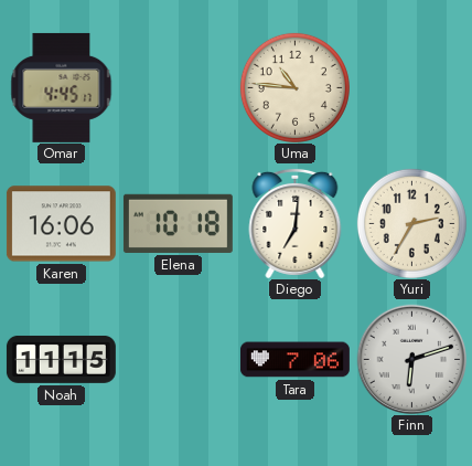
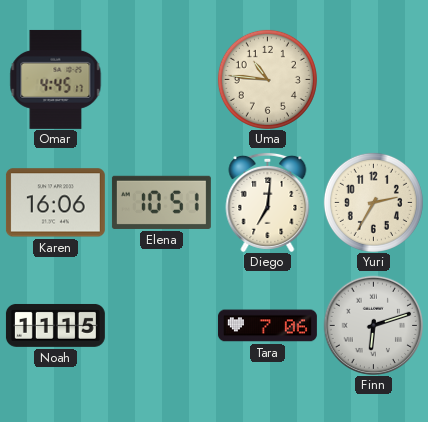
Elena: 10:18 -> 10:51 (161, 202)
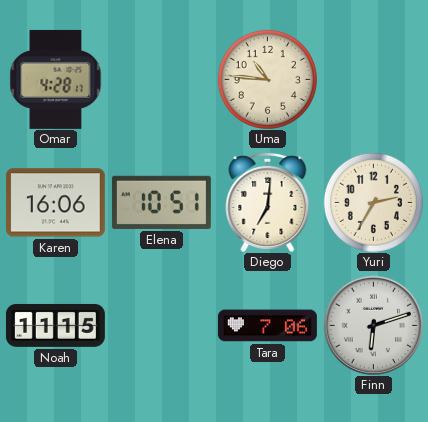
Omar: 4:45 -> 4:28 (56, 79)
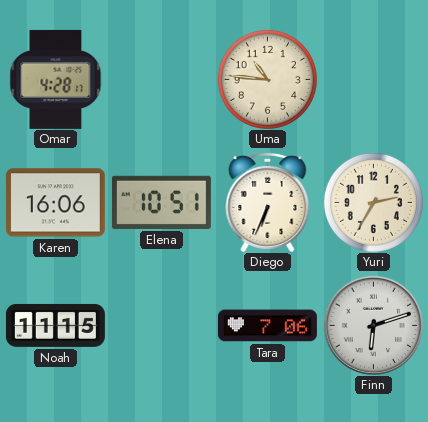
Diego: 7:01 -> 6:34 (268, 202)
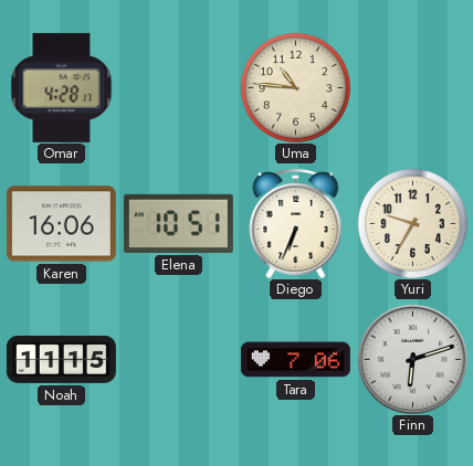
Yuri: 2:35 -> 9:35 (412, 223)
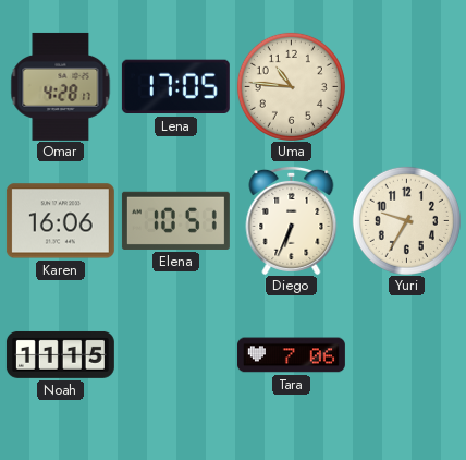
Lena: none -> 17:05 (175, 87)
Finn: 6:12 -> none (412, 359)
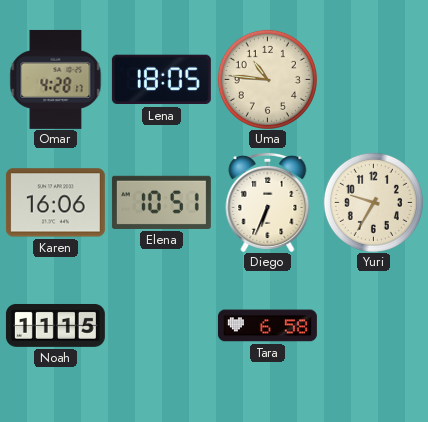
Lena: 17:05 -> 18:05 (161, 80)
Tara: 7:06 -> 6:58 (267, 326)
